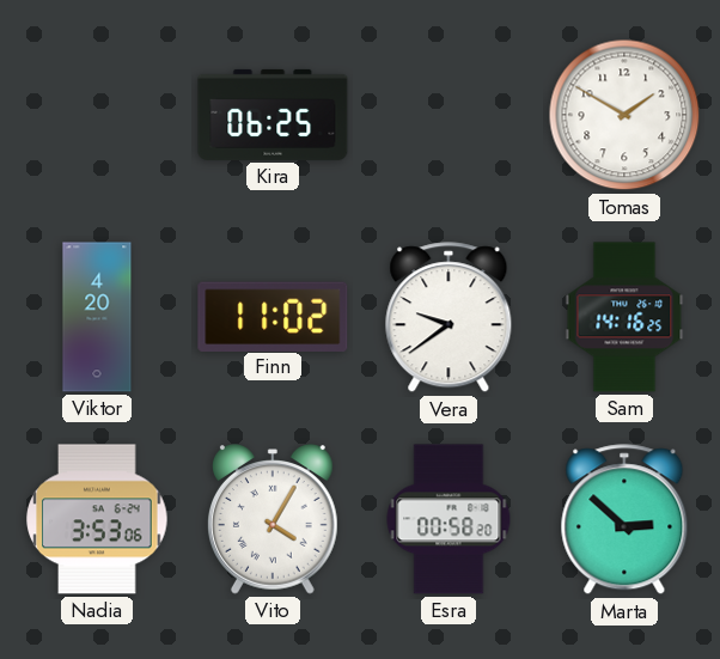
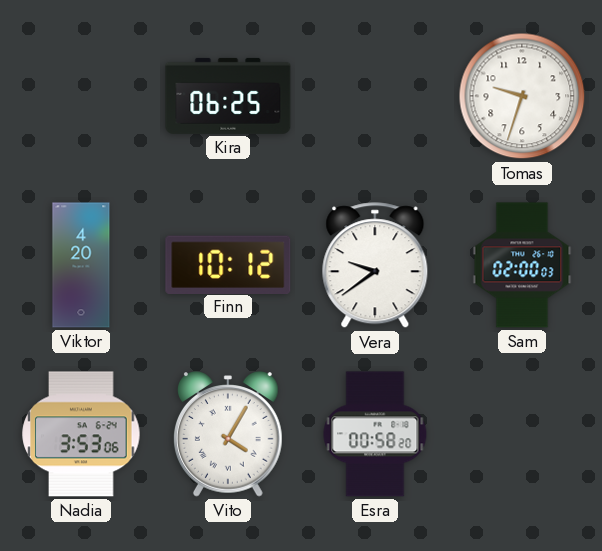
Tomas: 1:50 -> 9:33 (522, 96)
Finn: 11:02 -> 10:12 (228, 264)
Sam: 14:16 -> 02:00 (522, 265)
Marta: 2:52 -> none (624, 520)
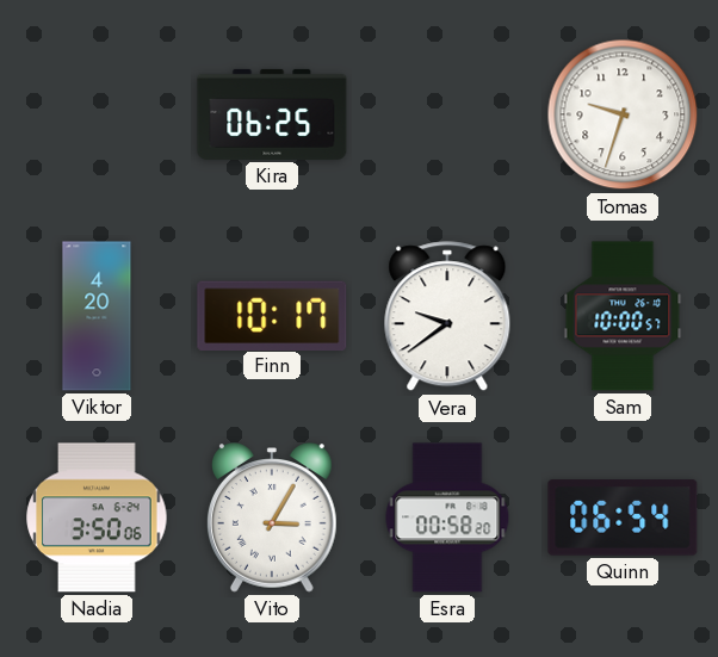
Finn: 10:12 -> 10:17 (272, 315)
Sam: 02:00 -> 10:00 (623, 316)
Nadia: 3:53 -> 3:50 (97, 517)
Vito: 4:05 -> 3:05 (272, 517)
Quinn: none -> 06:54 (623, 517)
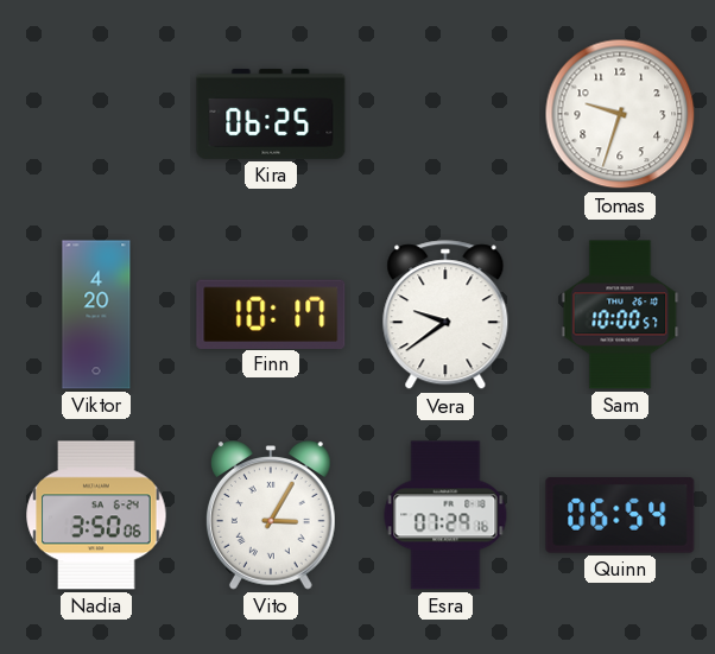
Esra: 00:58 -> 07:29 (445, 515)
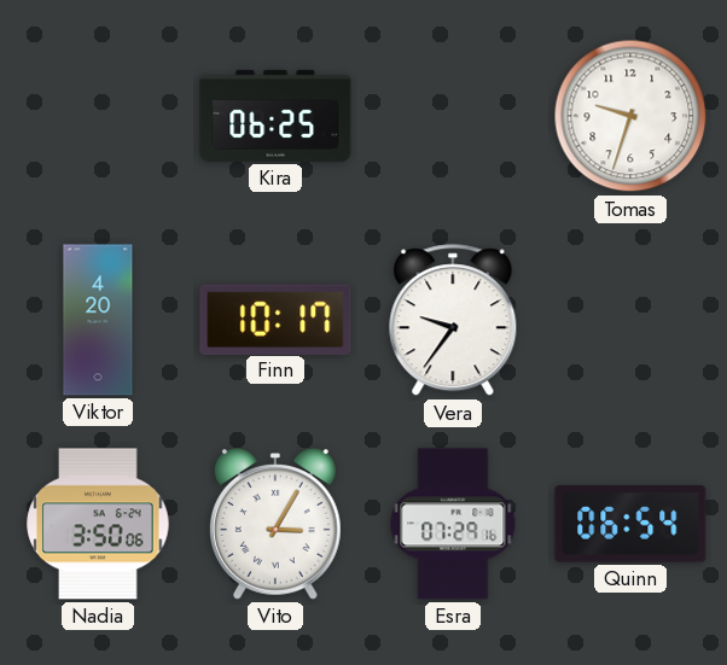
Vera: 9:39 -> 9:36 (453, 321)
Sam: 10:00 -> none (620, 315)
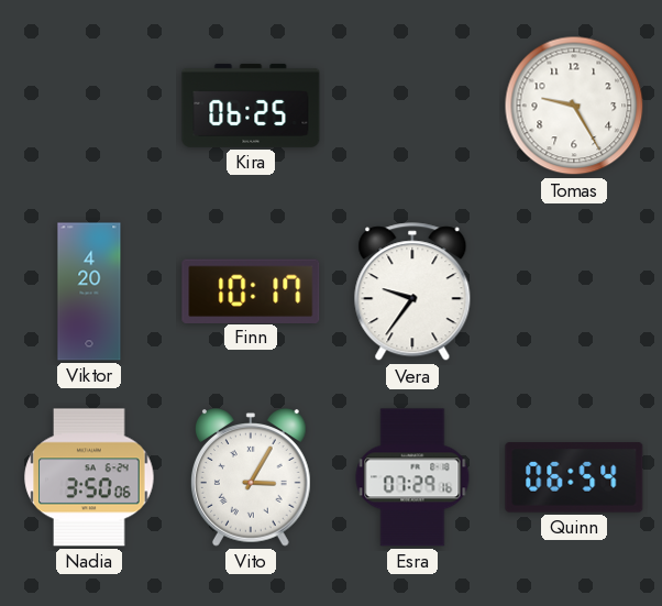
Tomas: 9:33 -> 9:25 (574, 106)
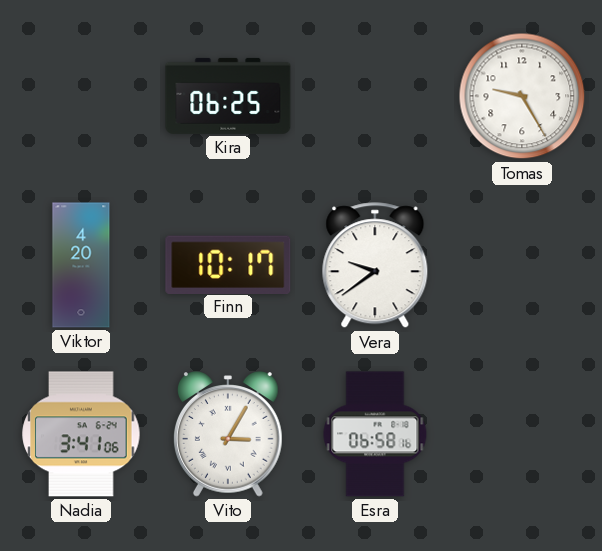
Vera: 9:36 -> 9:39 (375, 266)
Nadia: 3:50 -> 3:41 (81, 434)
Esra: 07:29 -> 06:58 (375, 434)
Quinn: 06:54 -> none (574, 477)
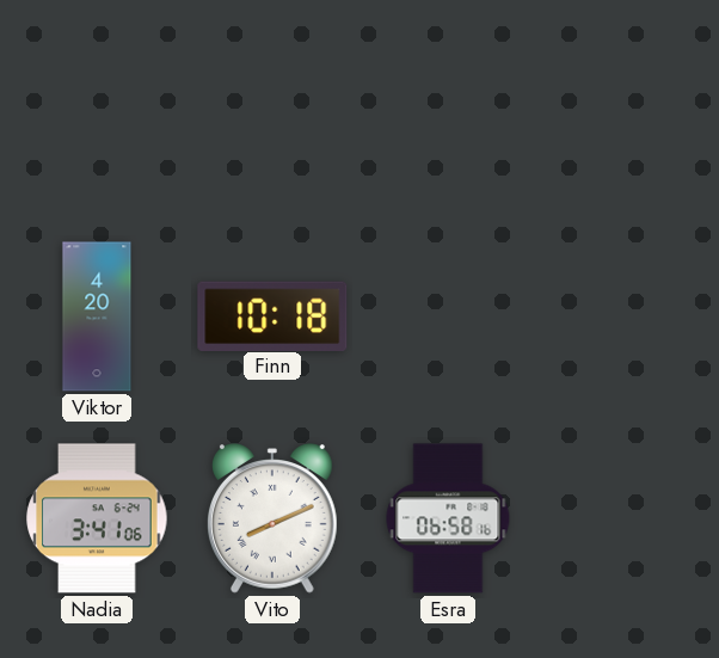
Kira: 06:25 -> none (228, 96)
Tomas: 9:25 -> none (522, 96)
Finn: 10:17 -> 10:18 (272, 315)
Vera: 9:39 -> none (375, 266)
Vito: 3:05 -> 8:11 (272, 518)
